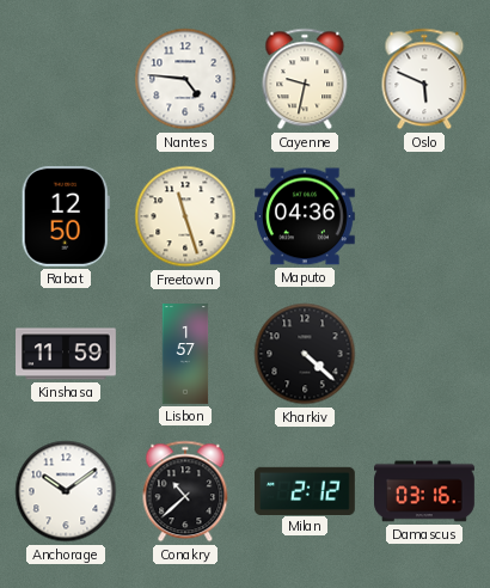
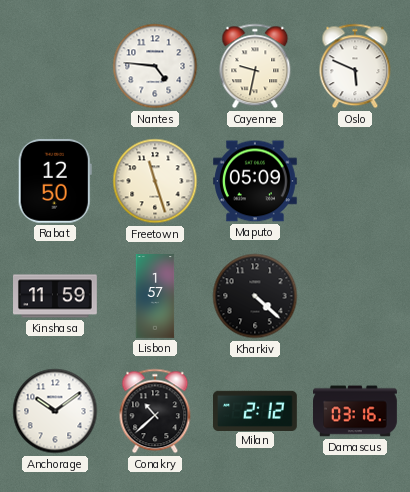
Maputo: 04:36 -> 05:09 (256, 181)
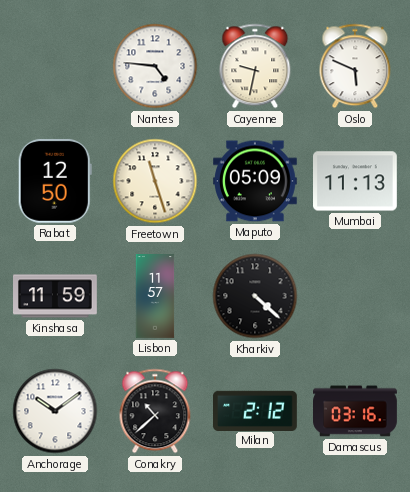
Mumbai: none -> 11:13 (356, 181)
Lisbon: 1:57 -> 11:57 (155, 296)
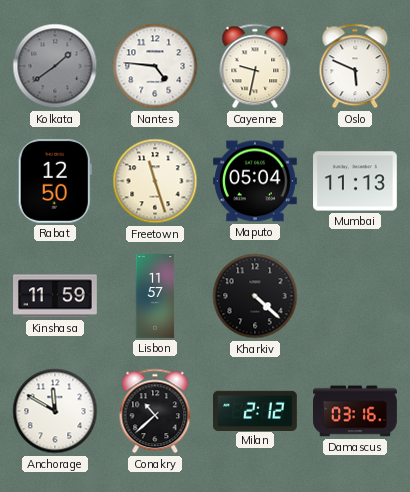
Kolkata: none -> 1:39 (55, 66)
Maputo: 05:09 -> 05:04 (256, 181)
Anchorage: 10:09 -> 11:50 (55, 411)
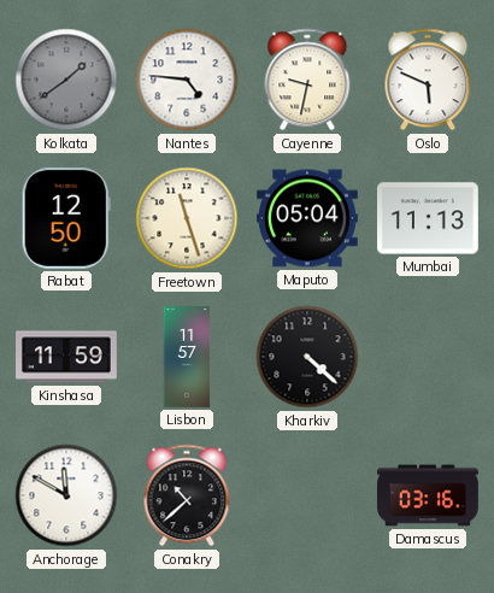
Milan: 2:12 -> none (256, 410)
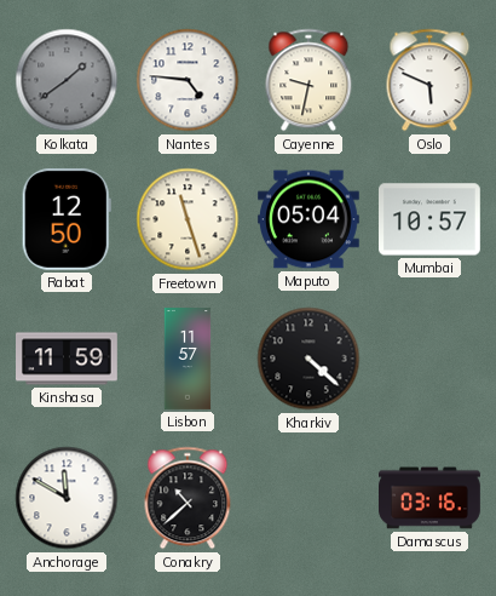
Mumbai: 11:13 -> 10:57 (431, 219)
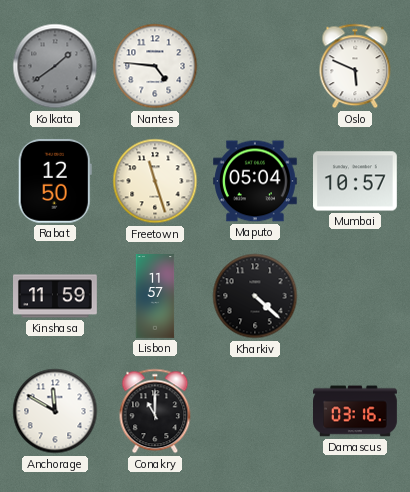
Cayenne: 9:32 -> none (308, 80)
Conakry: 10:38 -> 11:00 (155, 411)
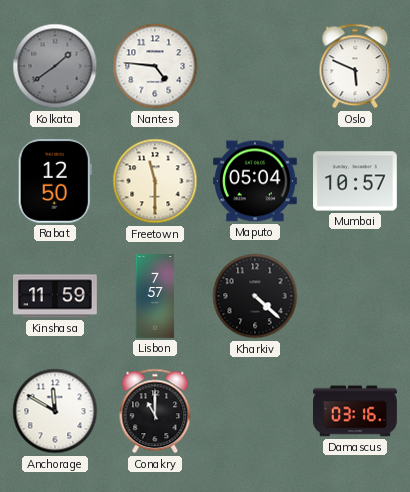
Freetown: 11:27 -> 11:30 (155, 181)
Lisbon: 11:57 -> 7:57 (155, 296)
